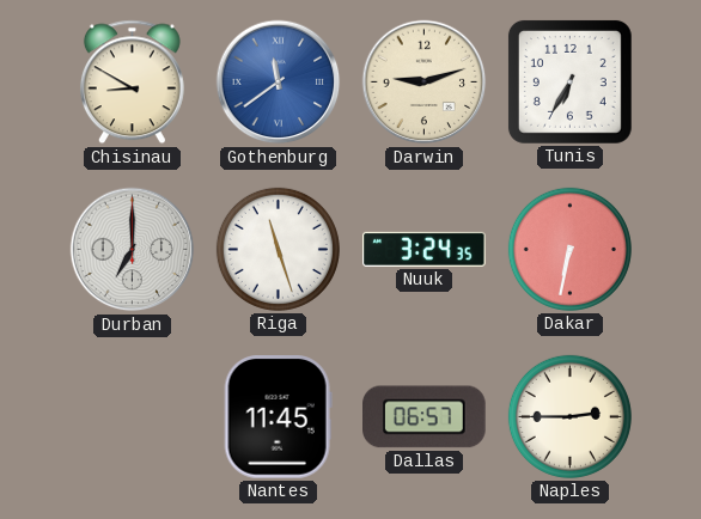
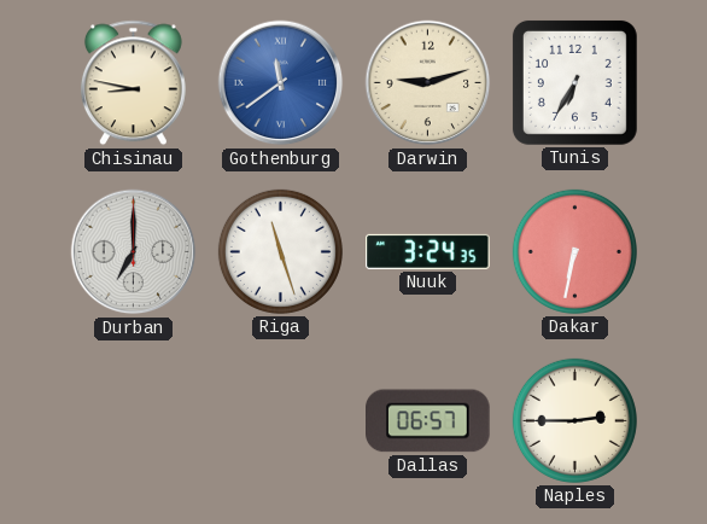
Chisinau: 8:50 -> 8:47 (133, 83)
Nantes: 11:45 -> none (278, 417)
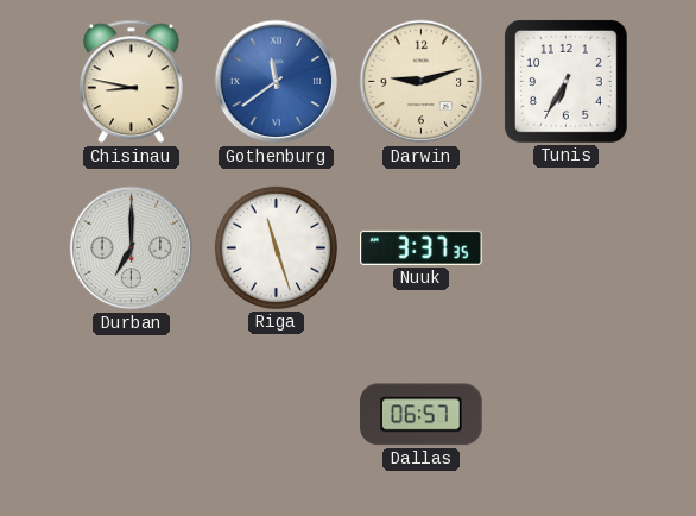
Nuuk: 3:24 -> 3:37 (422, 247)
Dakar: 6:32 -> none (574, 251)
Naples: 2:45 -> none (574, 420)
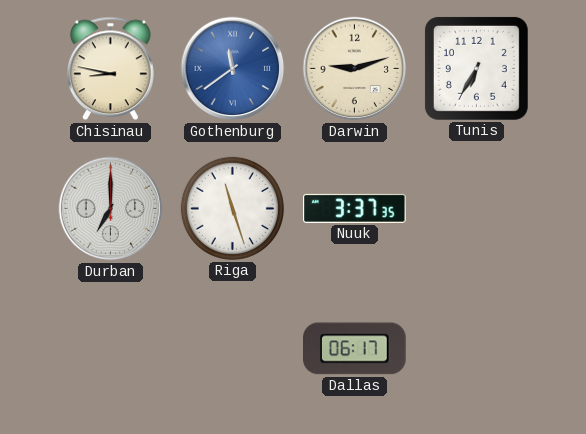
Dallas: 06:57 -> 06:17 (355, 349)
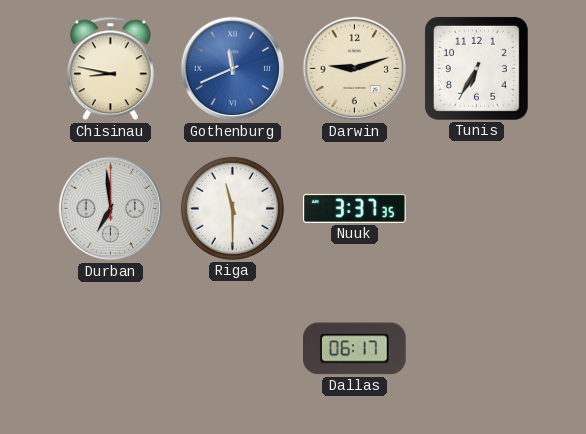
Gothenburg: 11:39 -> 11:41 (233, 69)
Durban: 7:00 -> 6:59 (111, 209)
Riga: 11:27 -> 11:30 (232, 208)
